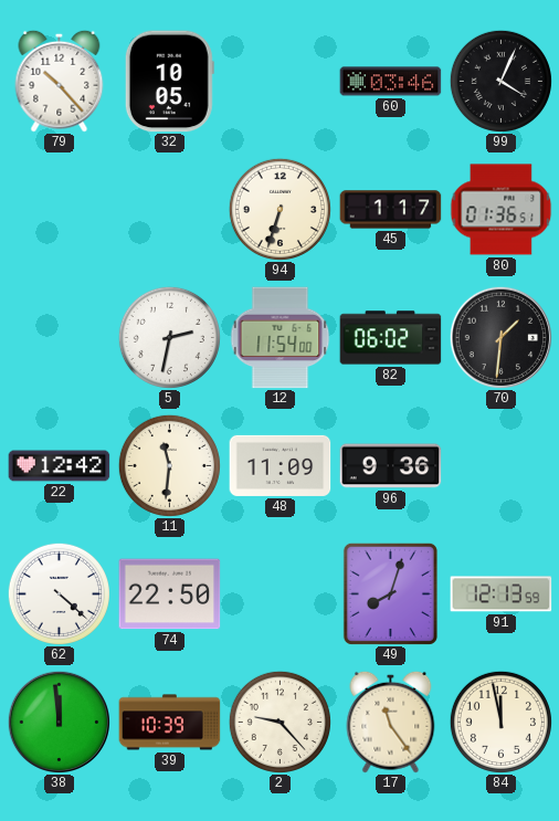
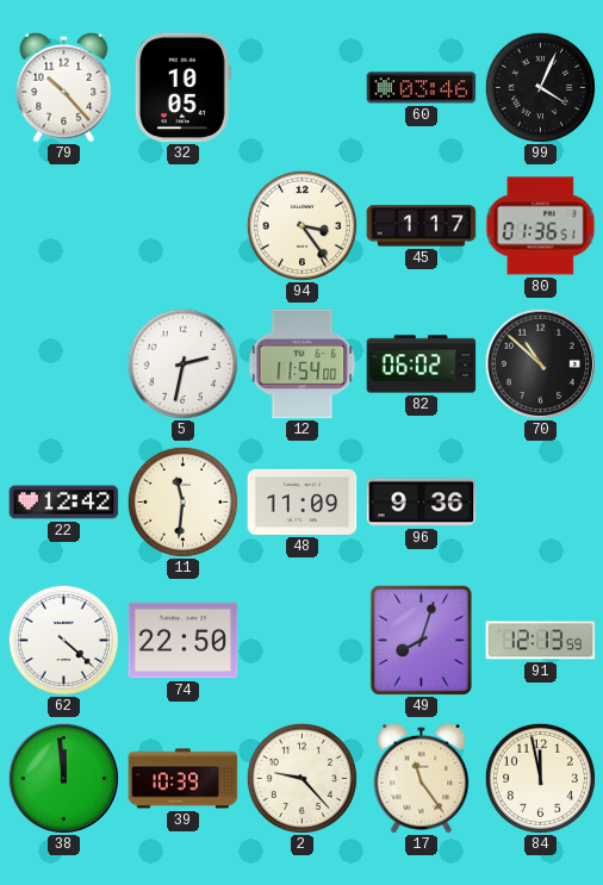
94: 6:33 -> 3:24 (301, 225)
70: 1:31 -> 10:52 (540, 363)
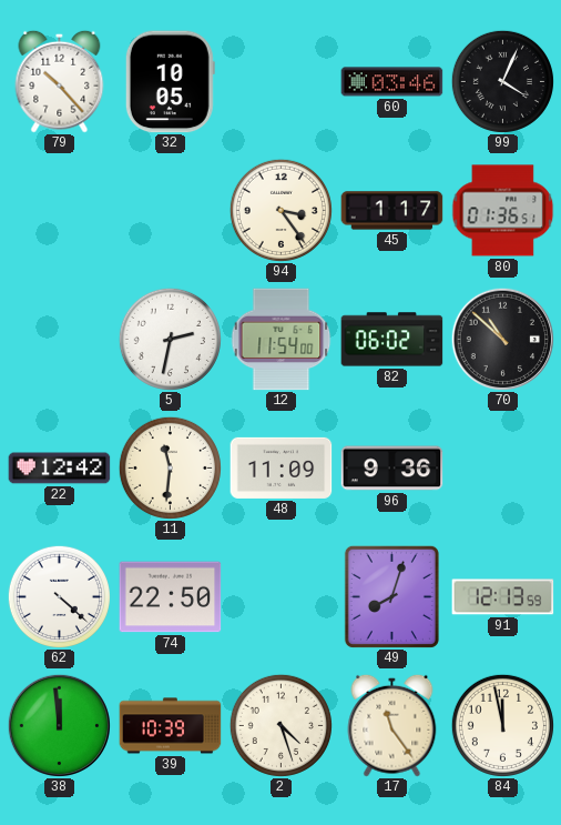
2: 9:23 -> 4:27 (280, 725)
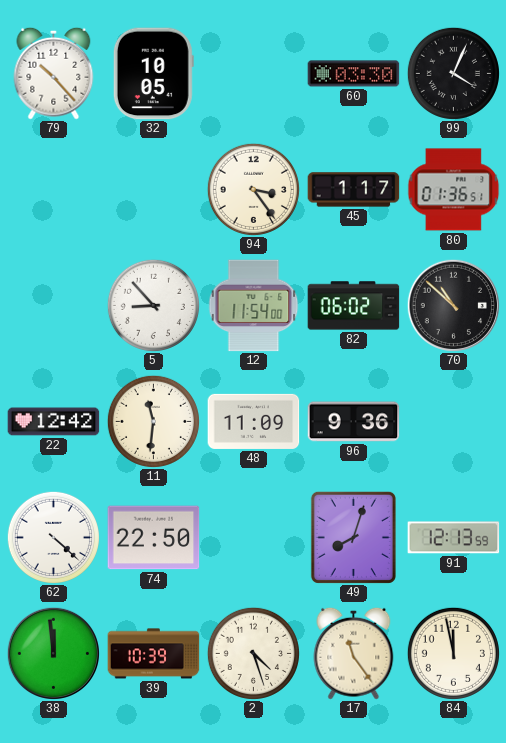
60: 03:46 -> 03:30 (354, 74)
5: 2:32 -> 8:53 (153, 305)
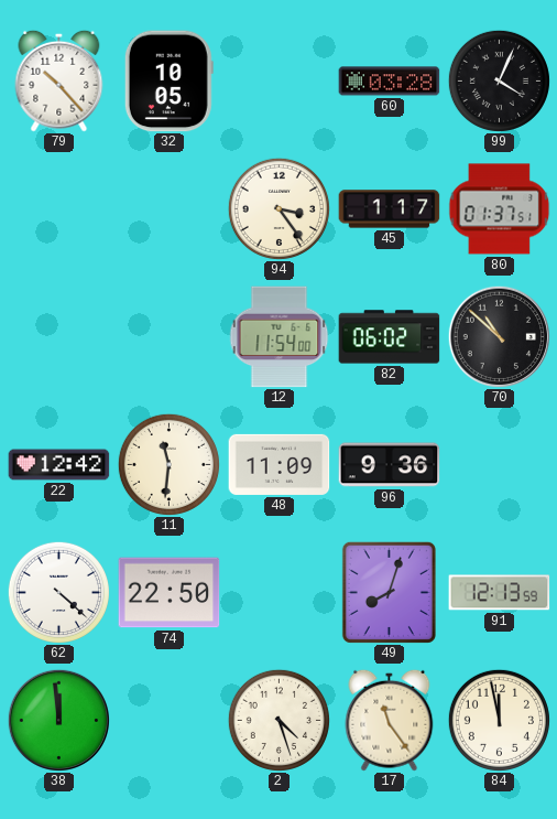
60: 03:30 -> 03:28 (390, 82)
80: 01:36 -> 01:37 (500, 209)
5: 8:53 -> none (153, 305)
39: 10:39 -> none (154, 654)
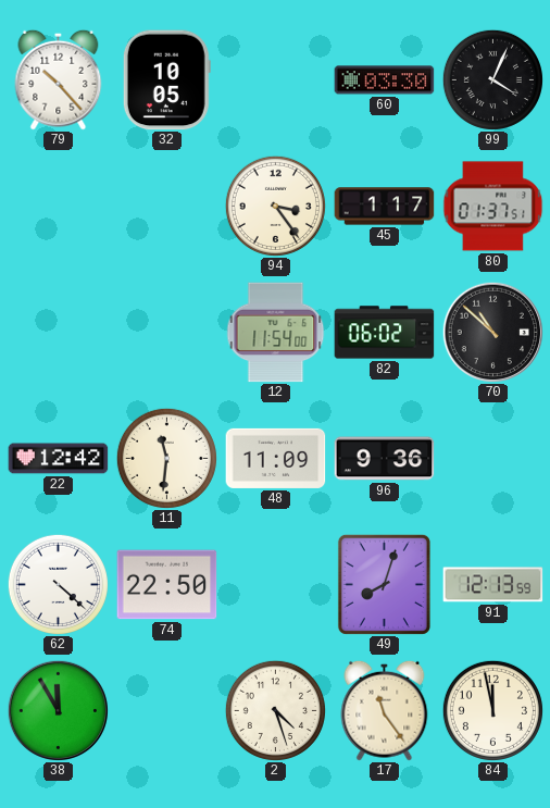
60: 03:28 -> 03:30 (385, 80)
38: 11:59 -> 11:55 (58, 710)
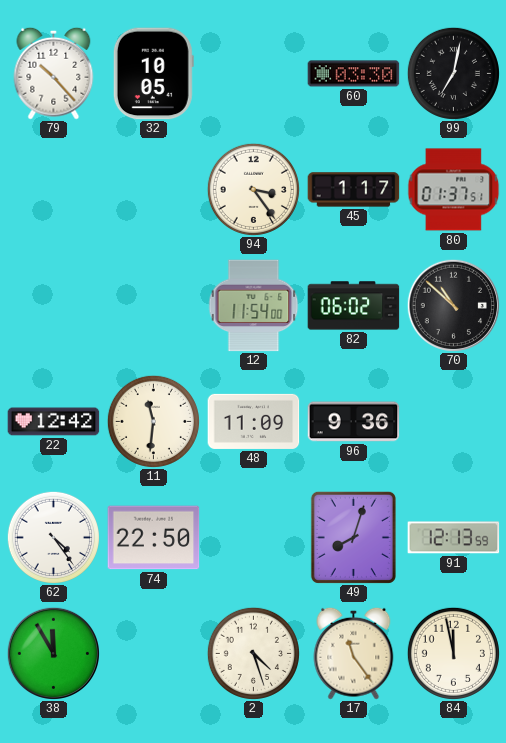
99: 4:04 -> 7:02 (453, 73)
62: 4:22 -> 4:24 (53, 537)
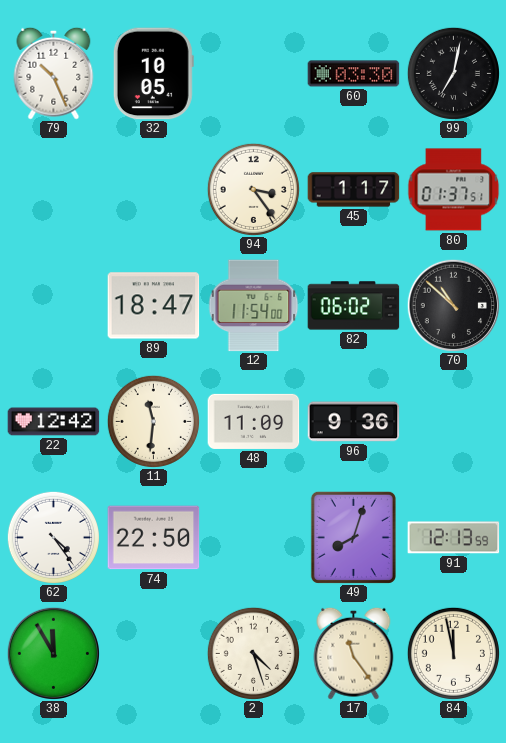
79: 10:23 -> 10:26 (54, 73)
89: none -> 18:47 (154, 306)
